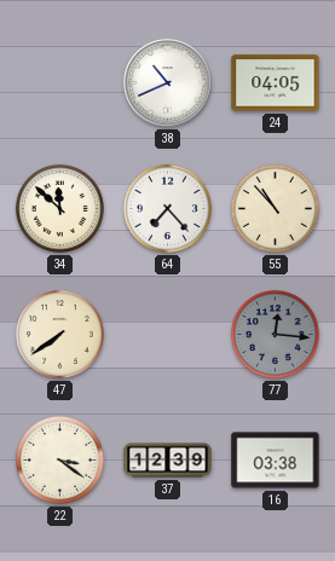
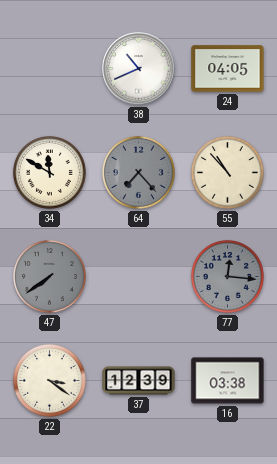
34: 11:52 -> 11:50 (49, 172)
64 dial: white -> grey (138, 172)
47 dial: cream -> grey (49, 276)
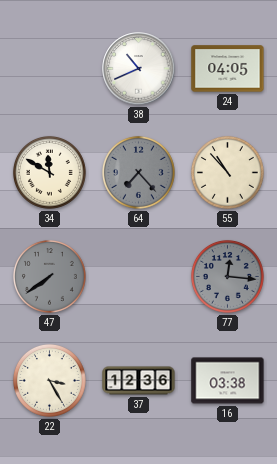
22: 3:21 -> 3:25 (49, 380)
37: 12:39 -> 12:36 (139, 381)
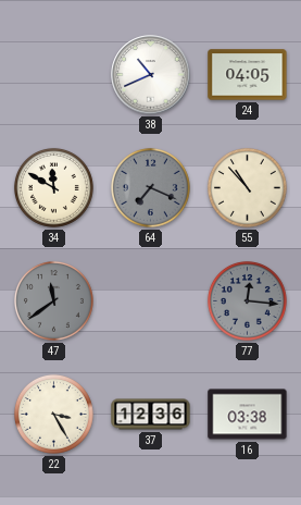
64: 7:23 -> 7:19 (150, 187)
47: 7:39 -> 11:39 (53, 300)
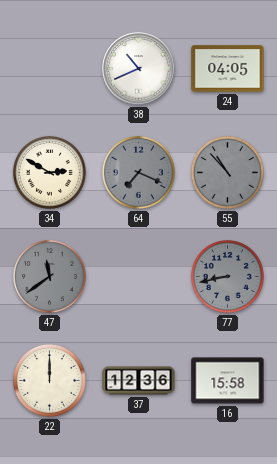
34: 11:50 -> 2:50 (49, 172)
55 dial: cream -> grey (227, 172)
77: 12:16 -> 8:43 (227, 276)
22: 3:25 -> 12:00 (49, 380)
16: 03:38 -> 15:58 (228, 381)
